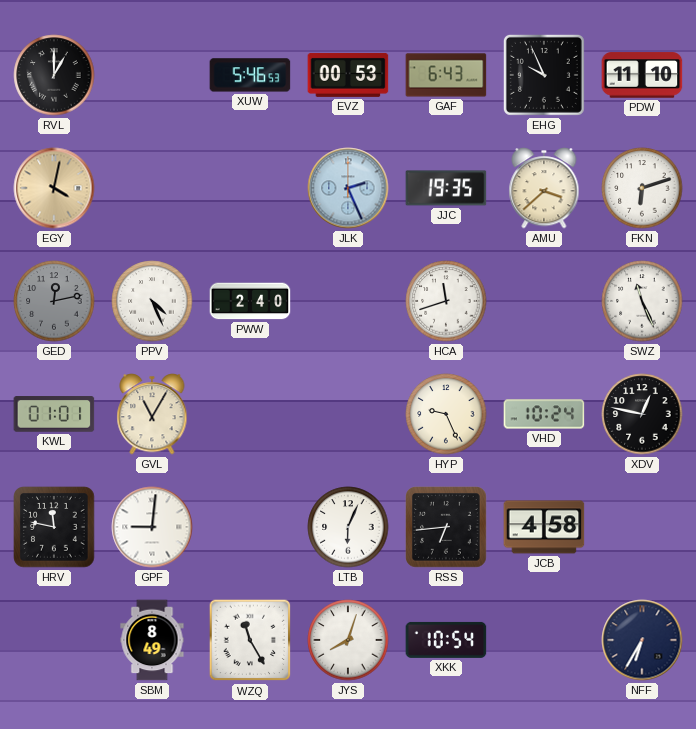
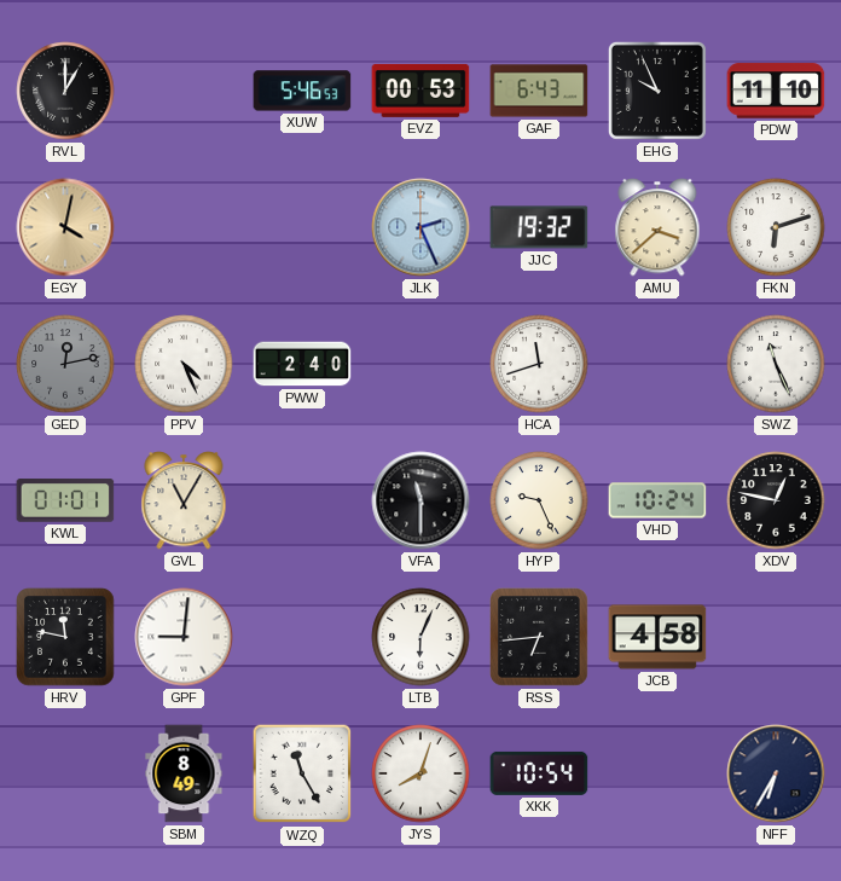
JJC: 19:35 -> 19:32 (539, 227)
VFA: none -> 11:30 (420, 500)
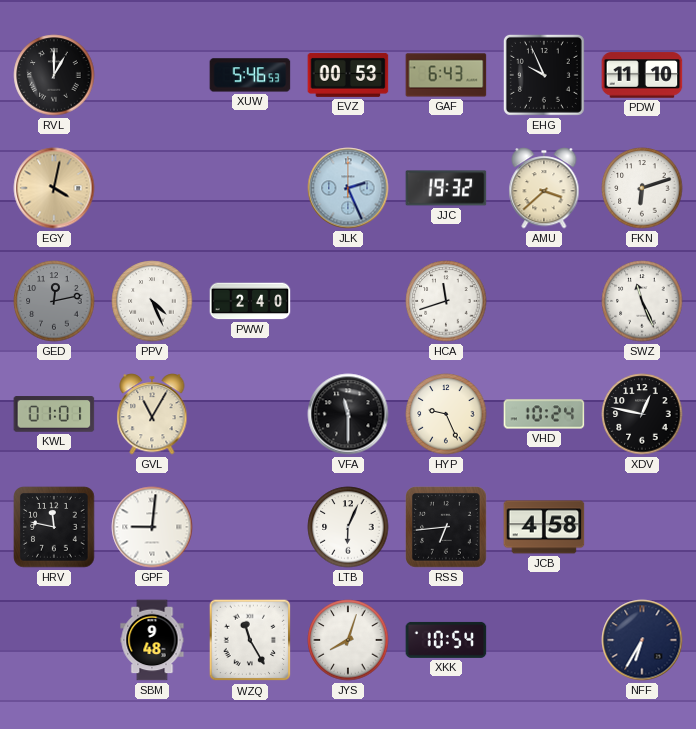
SBM: 8:49 -> 9:48 (152, 640)
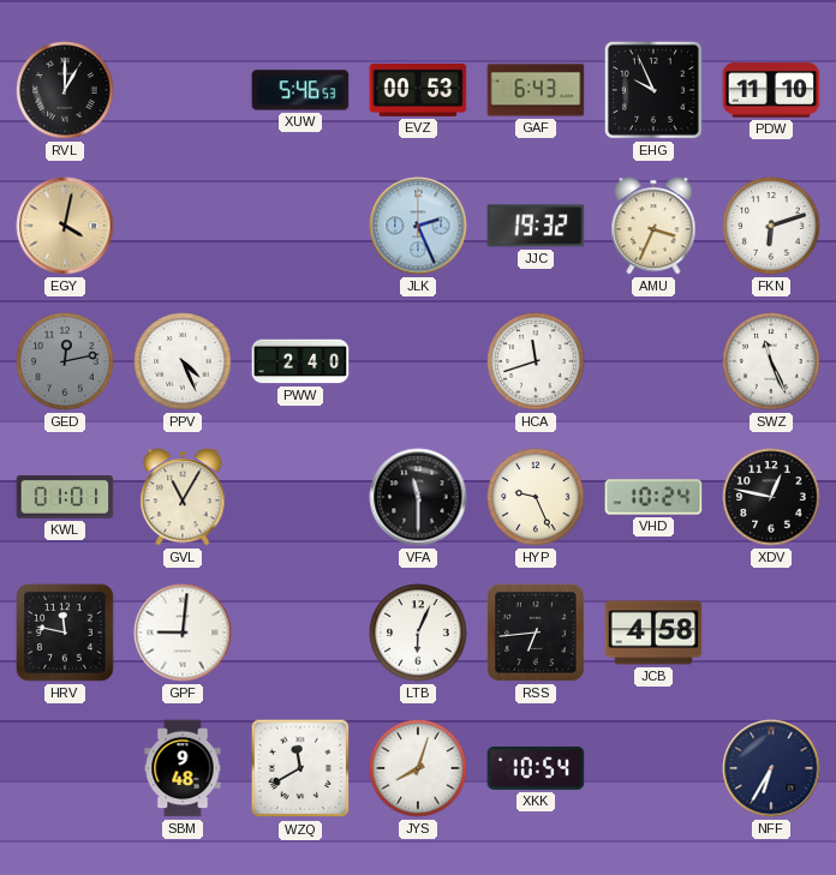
AMU: 3:38 -> 3:34 (653, 226)
WZQ: 11:25 -> 11:40 (300, 768)
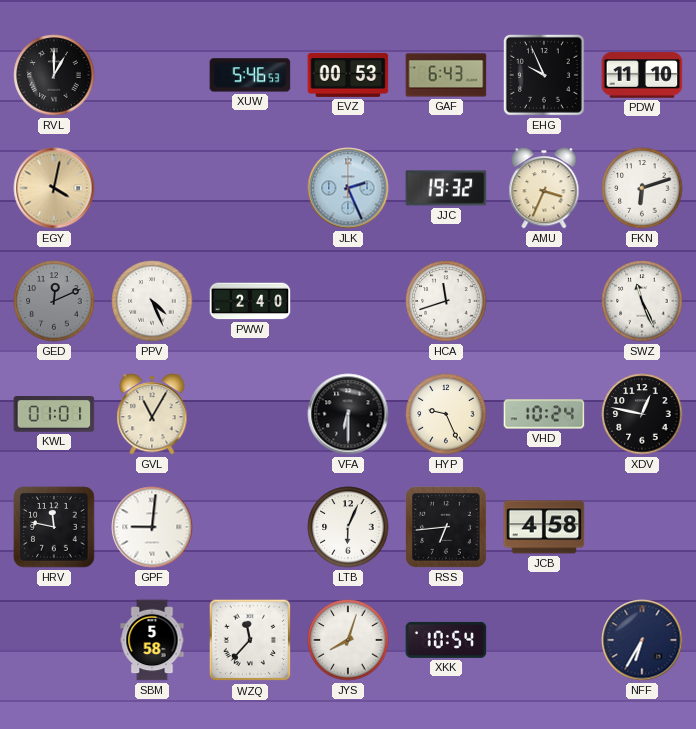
GED: 12:13 -> 12:11 (54, 301)
VFA: 11:30 -> 6:30 (348, 414)
SBM: 9:48 -> 5:58 (152, 640)
WZQ: 11:40 -> 11:37 (250, 640)
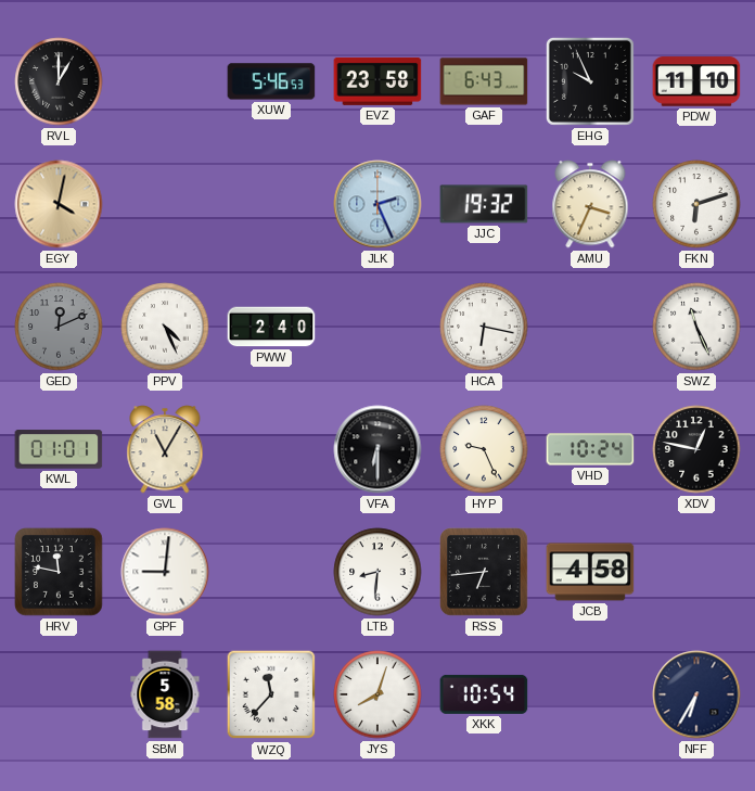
EVZ: 00:53 -> 23:58 (378, 81)
HCA: 11:42 -> 6:17 (484, 327)
LTB: 6:04 -> 8:31 (378, 572)
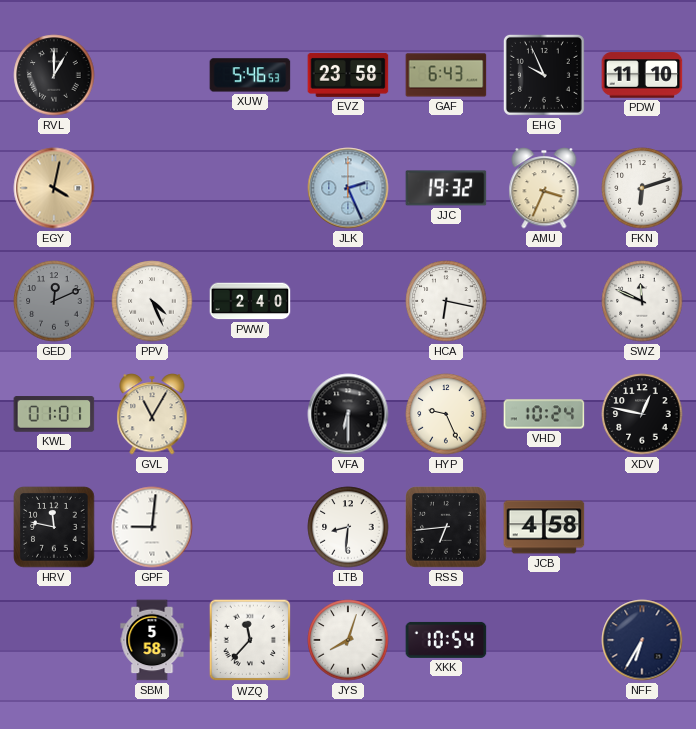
SWZ: 11:26 -> 11:49 (642, 301)
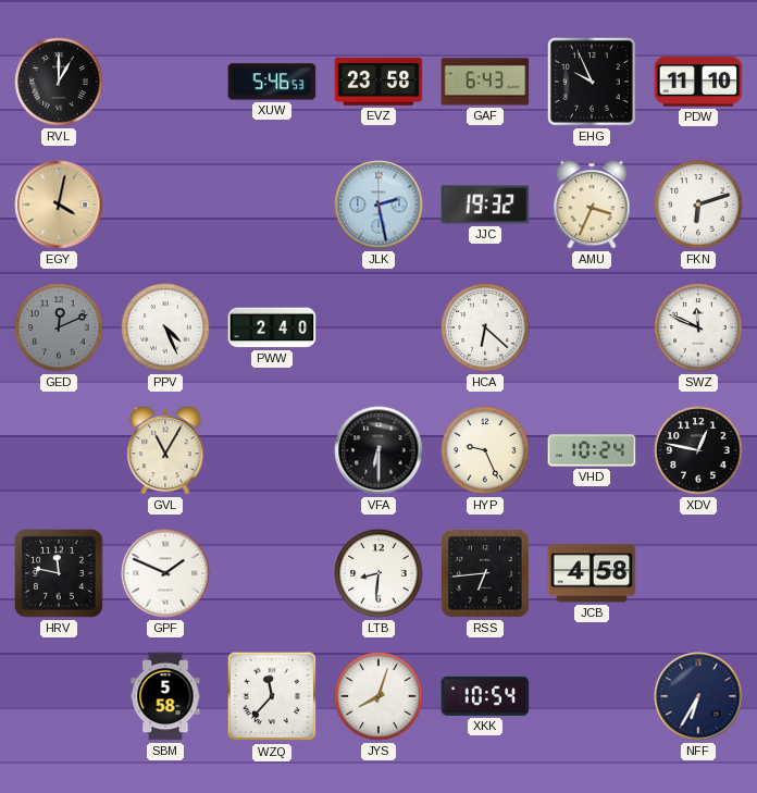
JLK: 2:26 -> 2:28 (378, 205)
HCA: 6:17 -> 6:22 (485, 327)
KWL: 01:01 -> none (54, 414)
GPF: 9:01 -> 1:49 (165, 573)
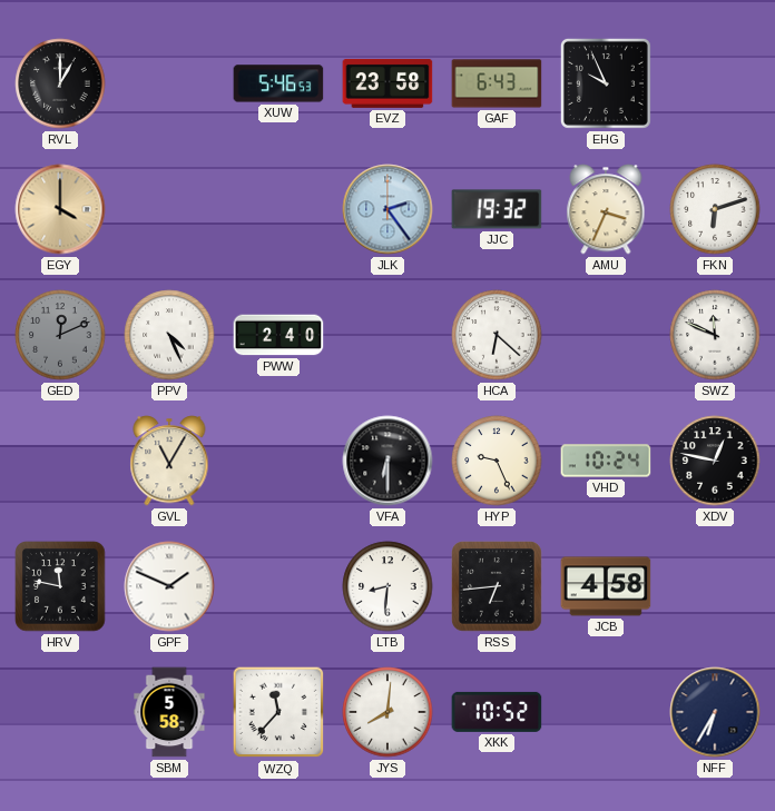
PDW: 11:10 -> none (698, 82)
EGY: 4:02 -> 4:00 (60, 209)
JLK: 2:28 -> 2:24 (387, 209)
JYS: 8:03 -> 8:01 (387, 712)
XKK: 10:54 -> 10:52 (497, 712)
